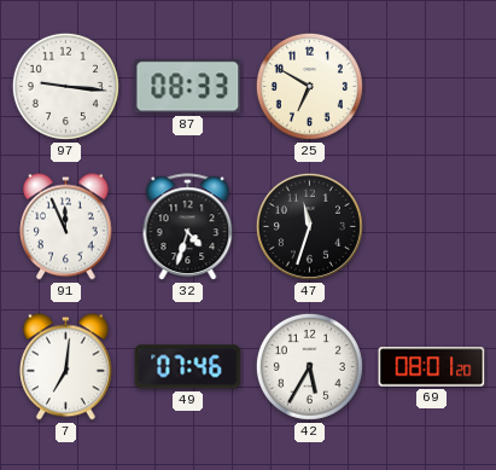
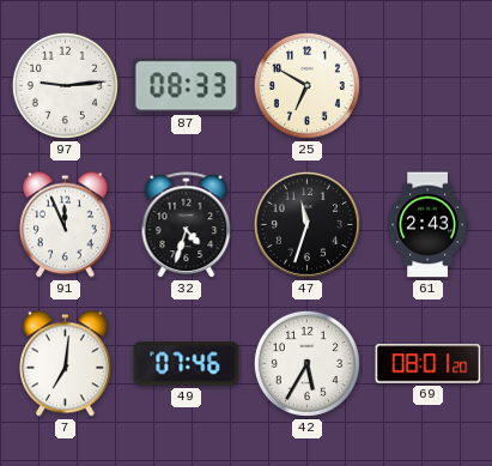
97: 9:16 -> 9:14 (65, 85)
61: none -> 2:43 (427, 225)
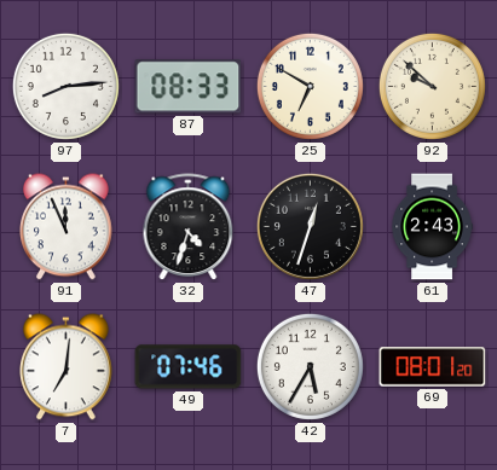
97: 9:14 -> 8:14 (65, 86)
92: none -> 9:52 (432, 86)
47: 11:33 -> 12:33 (310, 226)
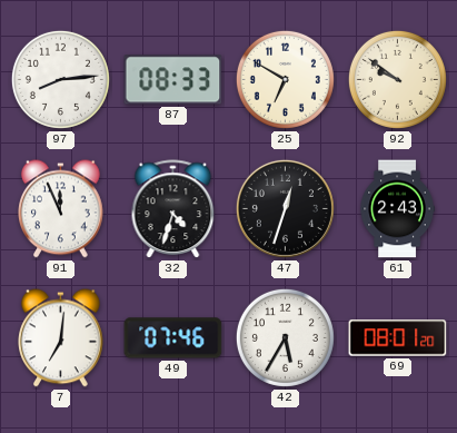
92: 9:52 -> 9:51 (397, 79)
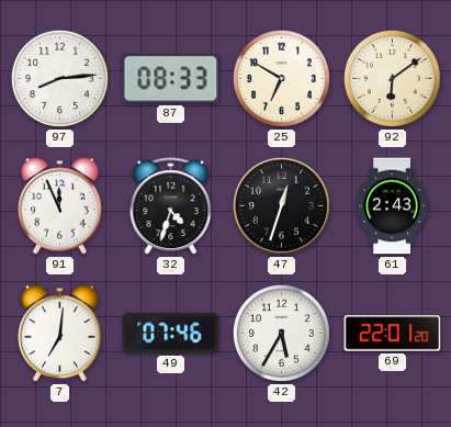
92: 9:51 -> 6:09 (392, 78)
69: 08:01 -> 22:01 (393, 334)
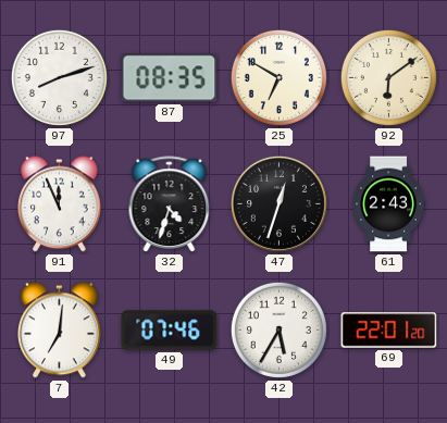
97: 8:14 -> 8:12 (59, 77)
87: 08:33 -> 08:35 (170, 78)
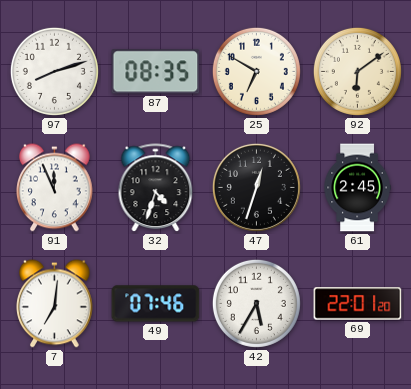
61: 2:43 -> 2:45 (357, 188)
